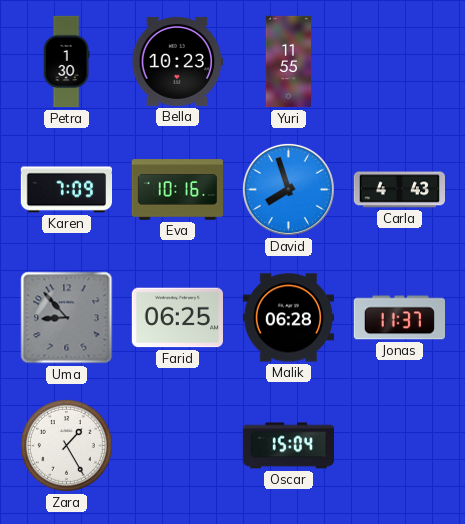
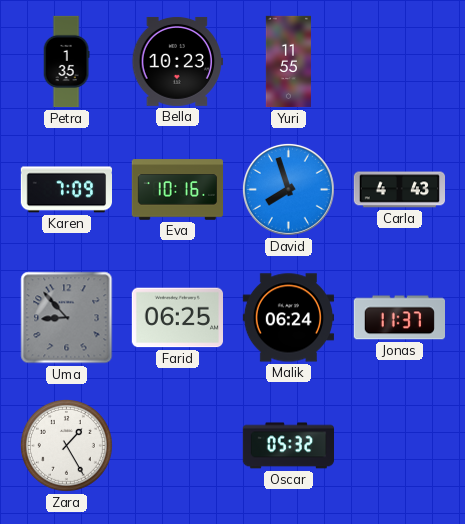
Petra: 1:30 -> 1:35 (66, 62)
Malik: 06:28 -> 06:24 (288, 318)
Oscar: 15:04 -> 05:32 (288, 446)
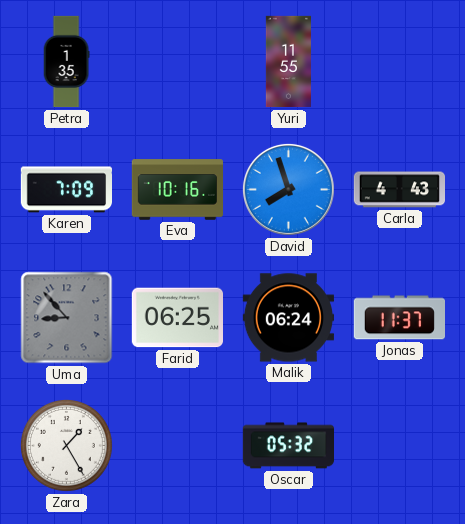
Bella: 10:23 -> none (177, 62)
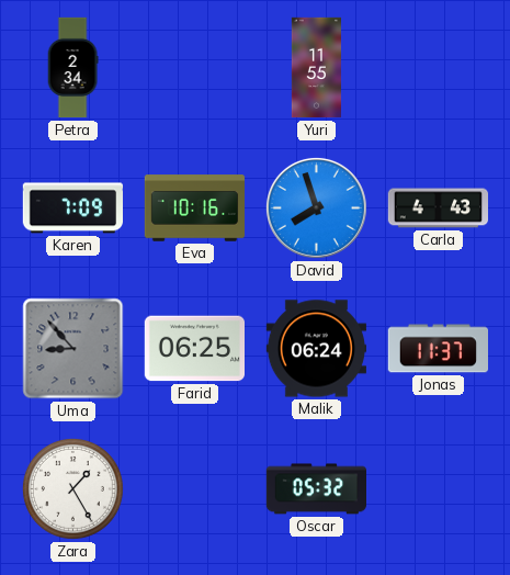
Petra: 1:35 -> 2:34 (72, 68)
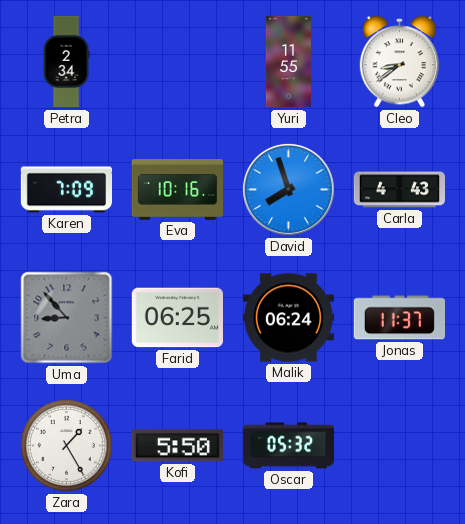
Cleo: none -> 8:39 (400, 62)
Kofi: none -> 5:50 (177, 446)
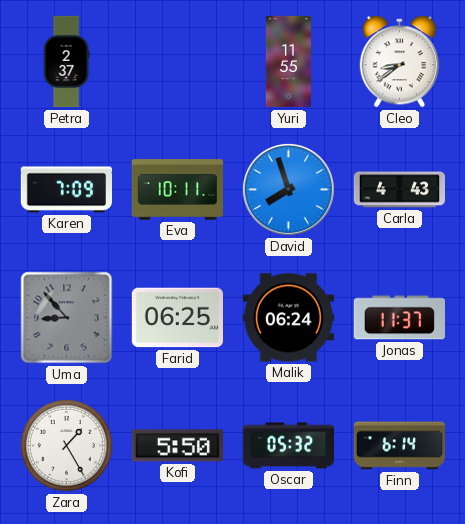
Petra: 2:34 -> 2:37 (66, 62)
Eva: 10:16 -> 10:11 (178, 190)
Finn: none -> 6:14 (400, 446)
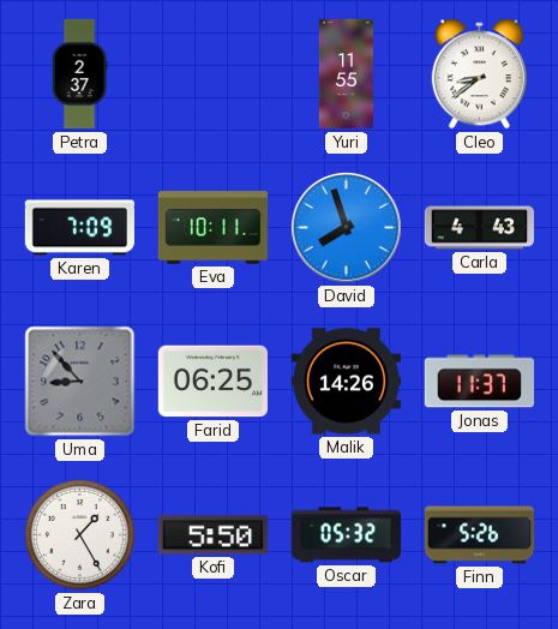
Malik: 06:24 -> 14:26 (346, 382)
Finn: 6:14 -> 5:26 (480, 535)
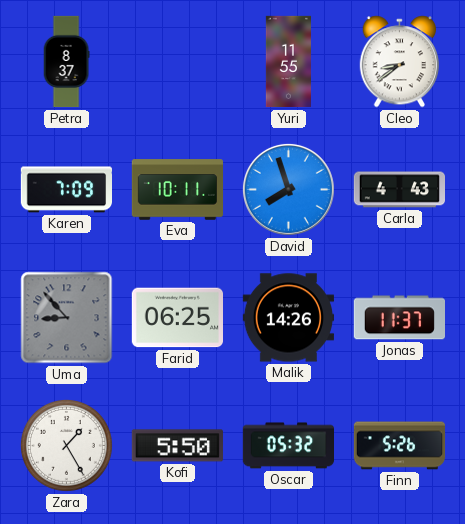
Petra: 2:37 -> 8:37 (66, 62)
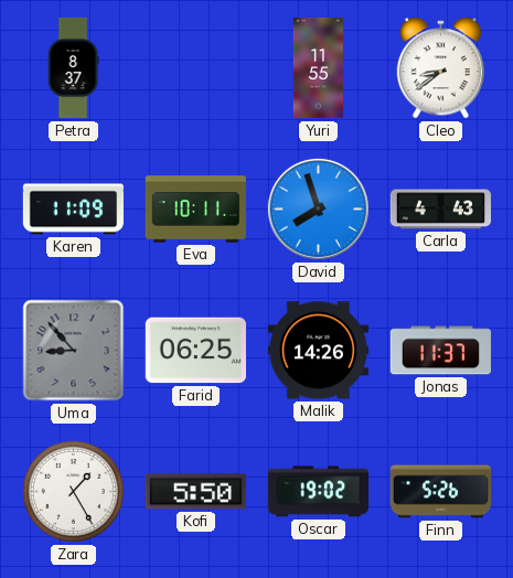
Karen: 7:09 -> 11:09 (73, 210)
Oscar: 05:32 -> 19:02 (318, 492)
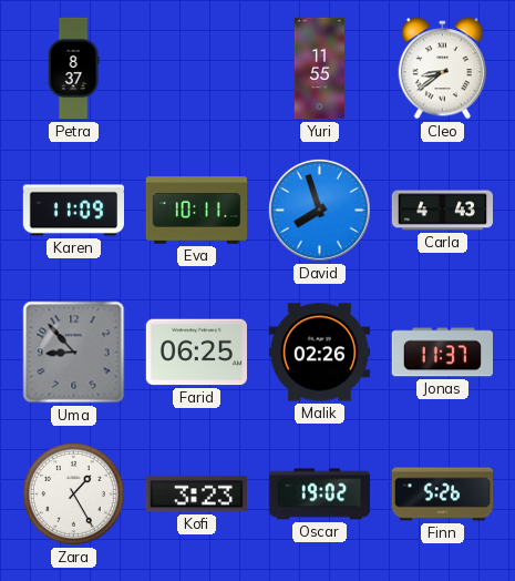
Malik: 14:26 -> 02:26 (319, 353)
Kofi: 5:50 -> 3:23 (196, 495)
